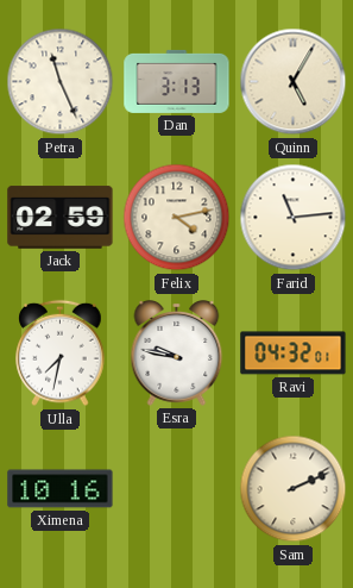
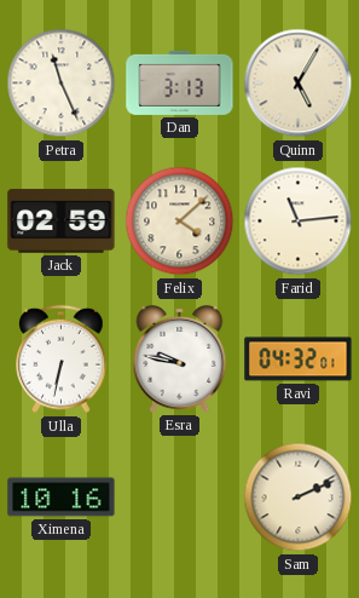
Felix: 4:13 -> 4:08 (180, 222)
Ulla: 7:32 -> 6:32 (62, 360)
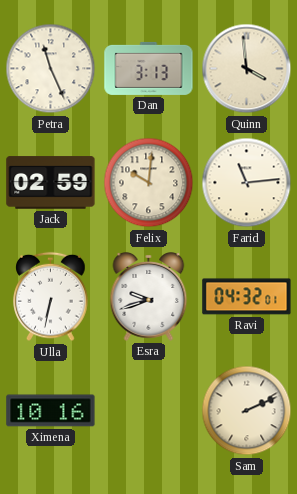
Quinn: 5:05 -> 3:59 (247, 69)
Felix: 4:08 -> 10:01 (149, 183)
Esra: 9:47 -> 9:42 (149, 297)
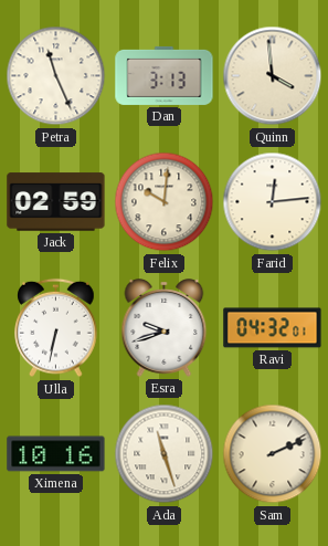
Farid: 11:14 -> 12:14 (273, 202)
Ada: none -> 11:27 (165, 454)
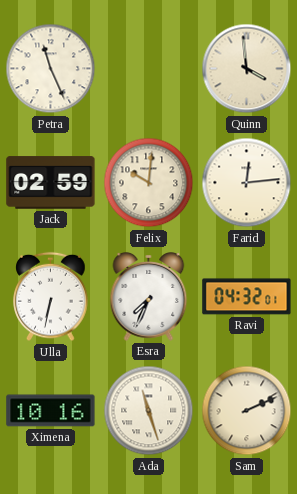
Dan: 3:13 -> none (165, 75)
Esra: 9:42 -> 7:34 (149, 297)
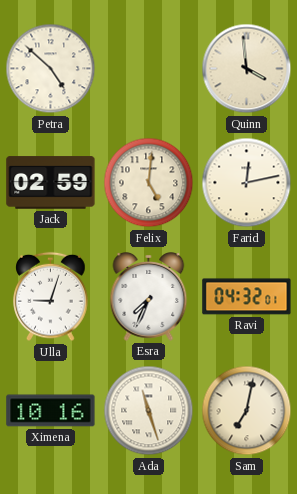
Petra: 11:26 -> 4:52 (51, 69)
Felix: 10:01 -> 5:01 (149, 183)
Farid: 12:14 -> 12:13 (247, 183)
Ulla: 6:32 -> 9:03 (51, 297)
Sam: 2:11 -> 7:02 (247, 411)
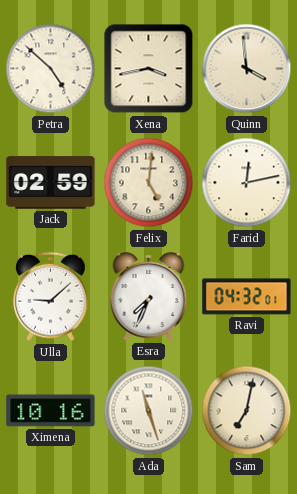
Xena: none -> 3:43 (149, 69)
Ulla: 9:03 -> 9:08 (51, 297)
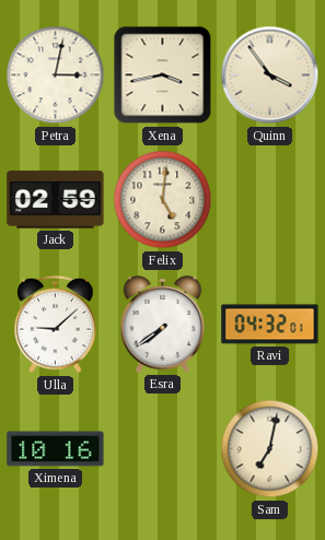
Petra: 4:52 -> 3:02 (56, 75)
Quinn: 3:59 -> 3:54 (270, 75)
Farid: 12:13 -> none (247, 183)
Esra: 7:34 -> 7:39 (163, 325)
Ada: 11:27 -> none (149, 411)
